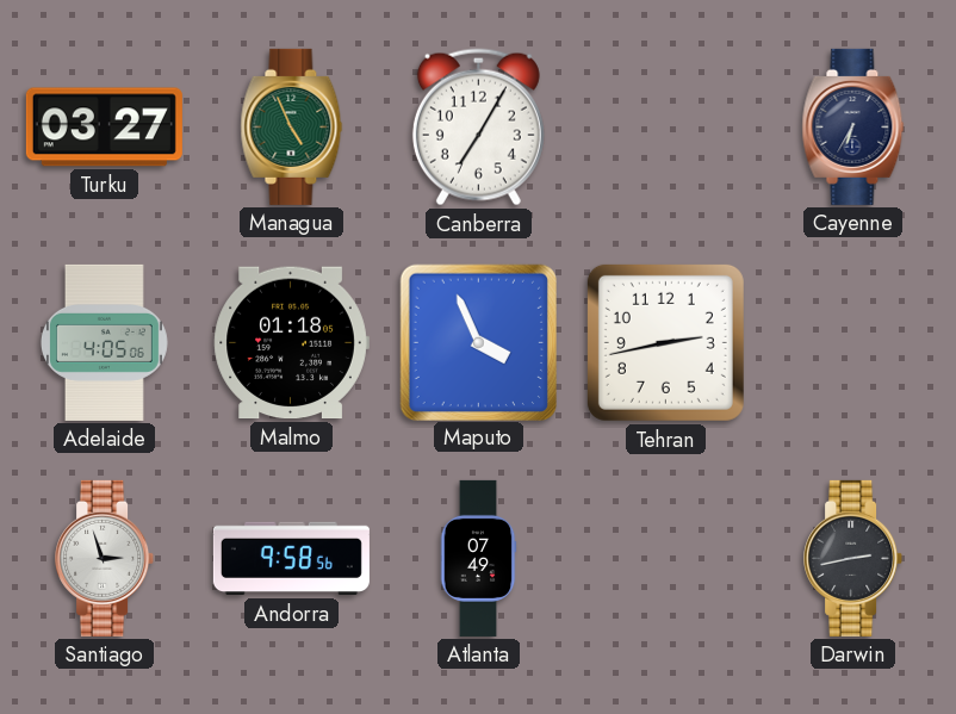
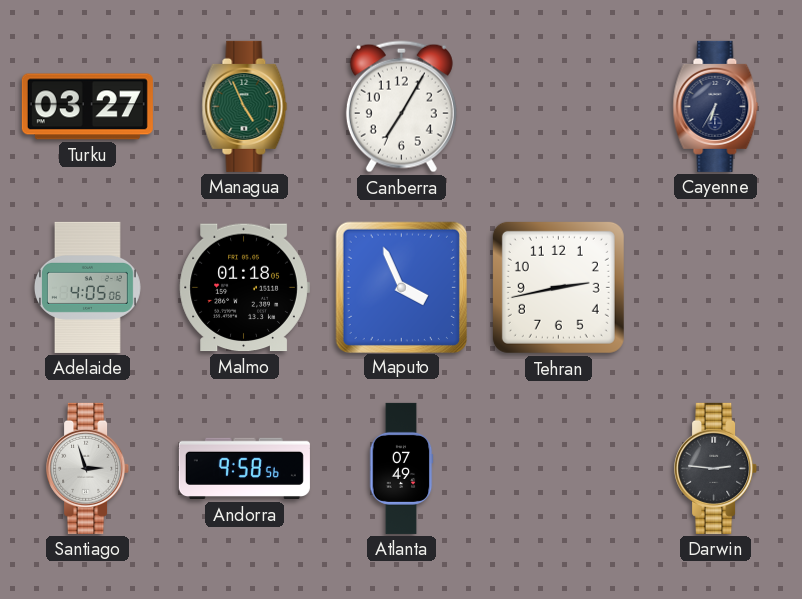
Darwin: 2:43 -> 2:46 (716, 468)
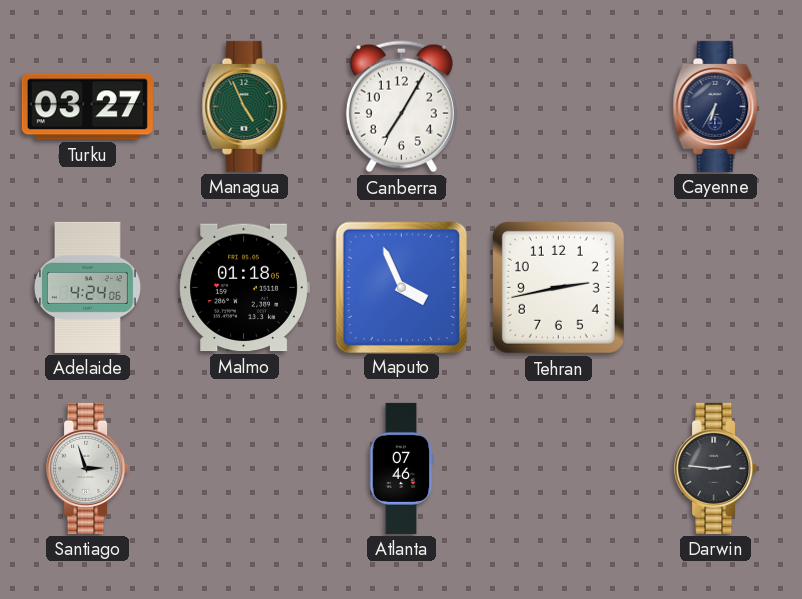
Adelaide: 4:05 -> 4:24 (87, 287)
Andorra: 9:58 -> none (244, 469)
Atlanta: 07:49 -> 07:46 (401, 468)
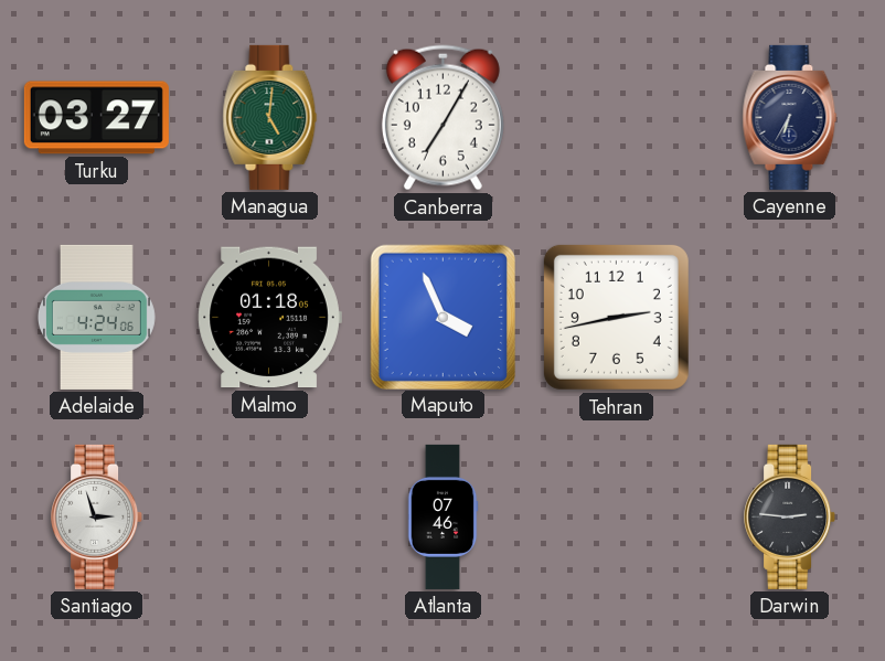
Managua: 4:56 -> 5:01 (270, 117)
